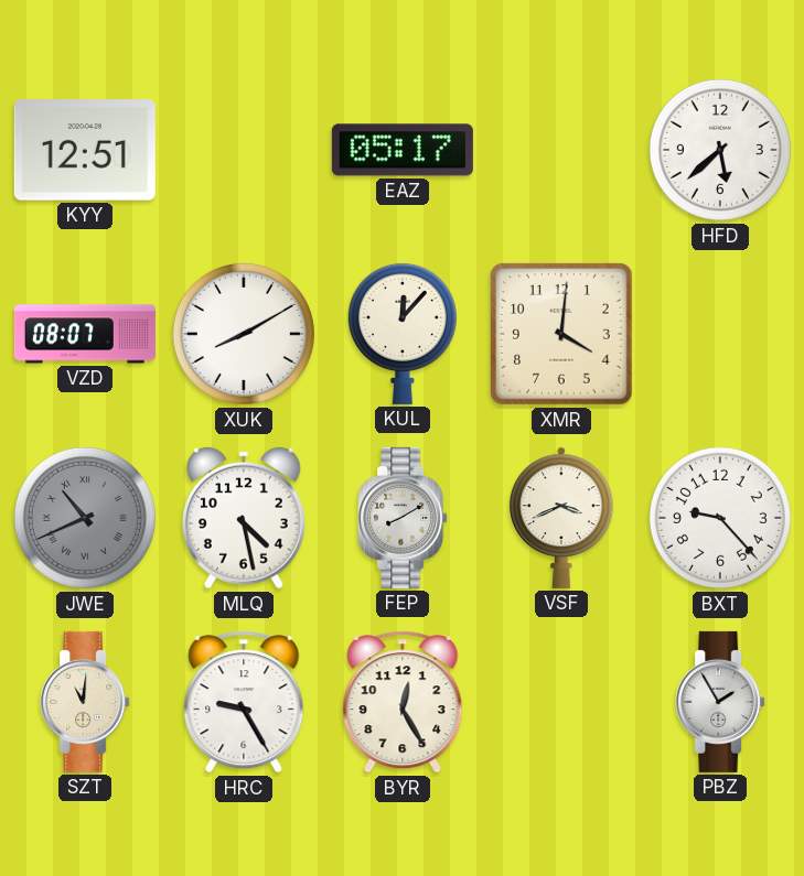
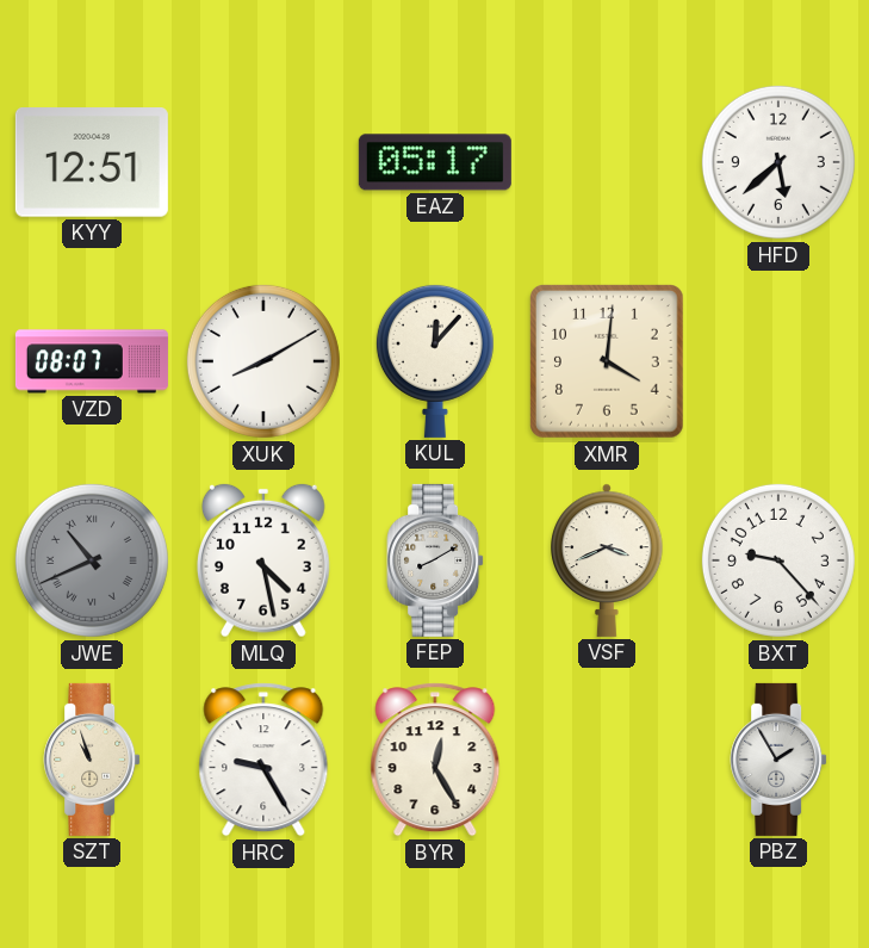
SZT: 11:01 -> 10:57 (92, 760)
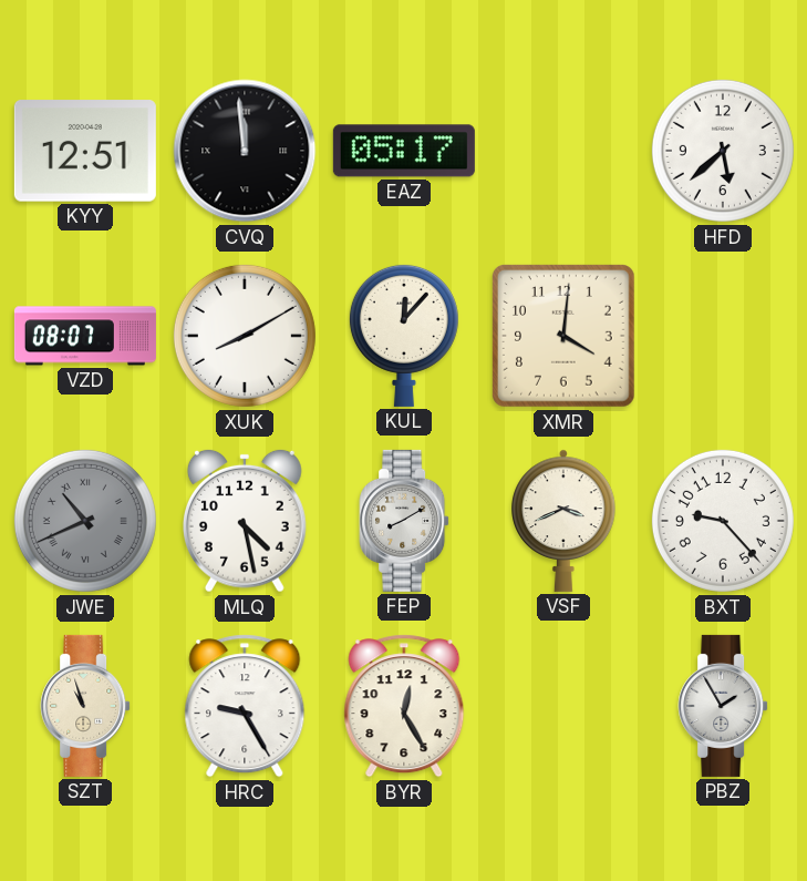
CVQ: none -> 11:59 (245, 151)
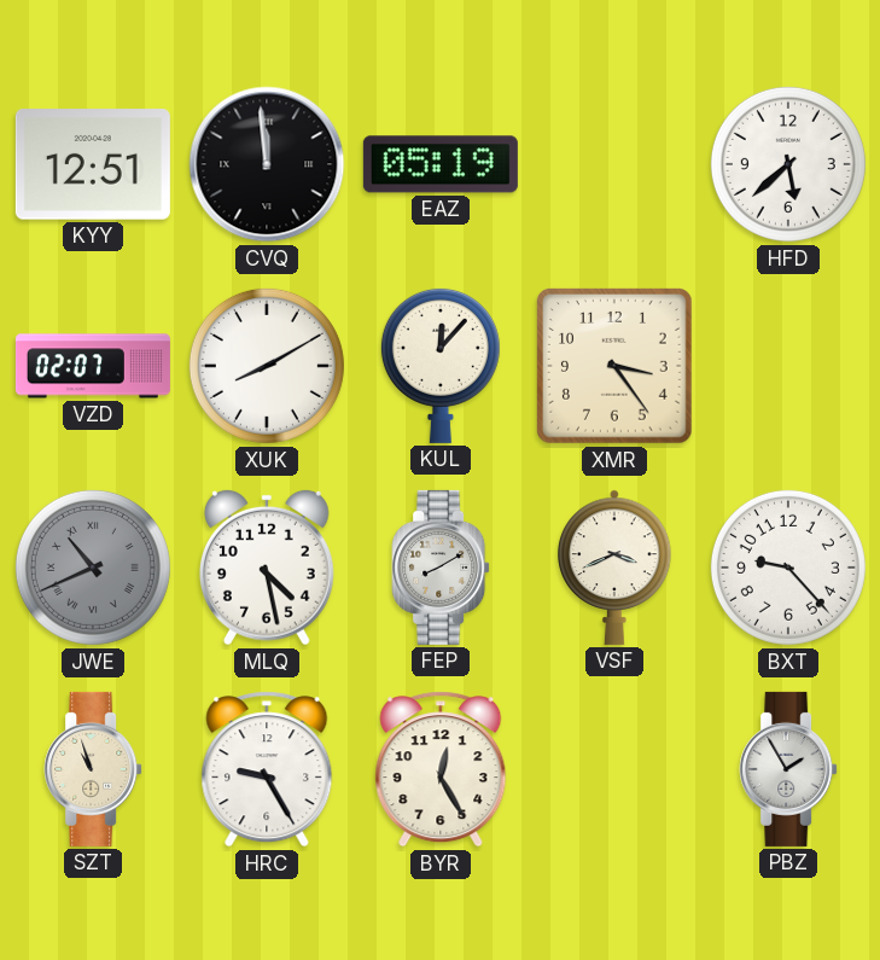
EAZ: 05:17 -> 05:19 (441, 164)
VZD: 08:07 -> 02:07 (93, 366)
XMR: 4:01 -> 3:24 (616, 367)
